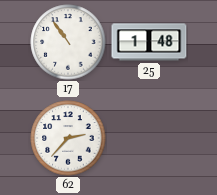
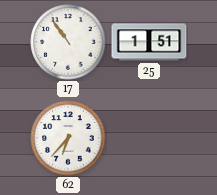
25: 1:48 -> 1:51 (149, 42)
62: 2:37 -> 6:37 (68, 138)
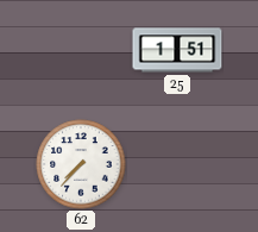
17: 10:54 -> none (68, 42)
62: 6:37 -> 7:37 (81, 164)
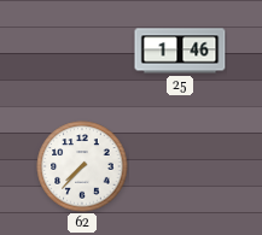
25: 1:51 -> 1:46 (180, 51)
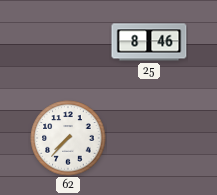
25: 1:46 -> 8:46 (149, 42)
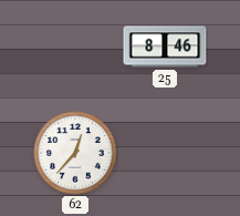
62: 7:37 -> 12:37 (75, 153)
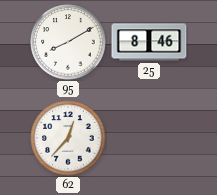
95: none -> 8:10 (68, 42)
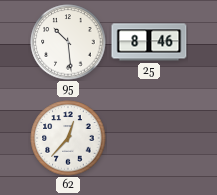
95: 8:10 -> 10:29 (68, 42)
